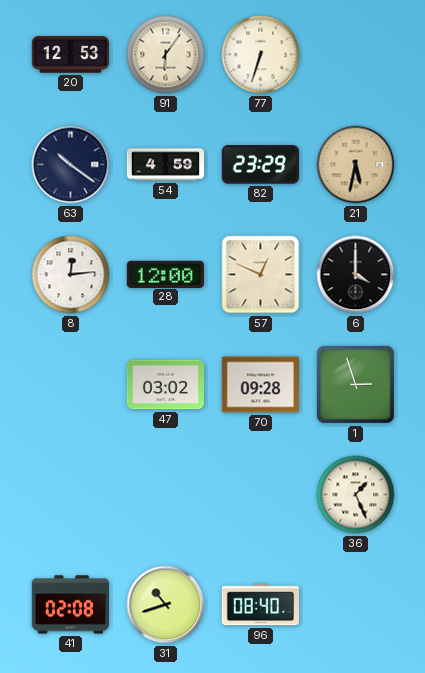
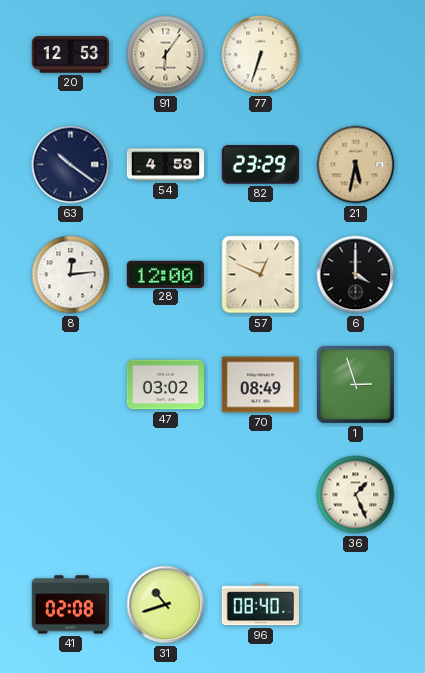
70: 09:28 -> 08:49 (260, 385)
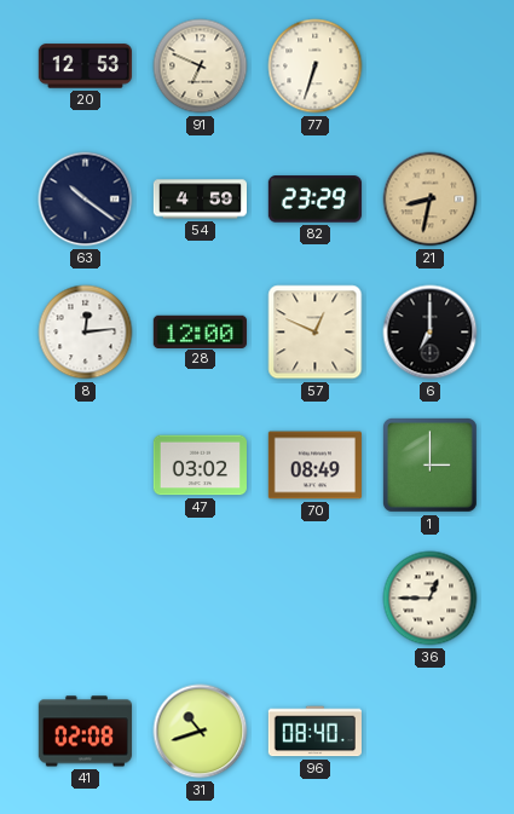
91: 6:06 -> 6:49 (201, 67)
21: 5:32 -> 8:32 (431, 200)
6: 4:00 -> 7:00 (431, 333)
1: 2:57 -> 3:00 (429, 464)
36: 1:26 -> 12:45 (431, 599)
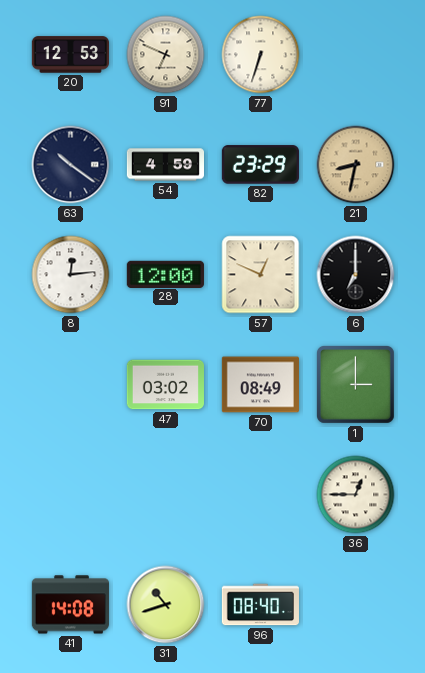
41: 02:08 -> 14:08 (70, 605)
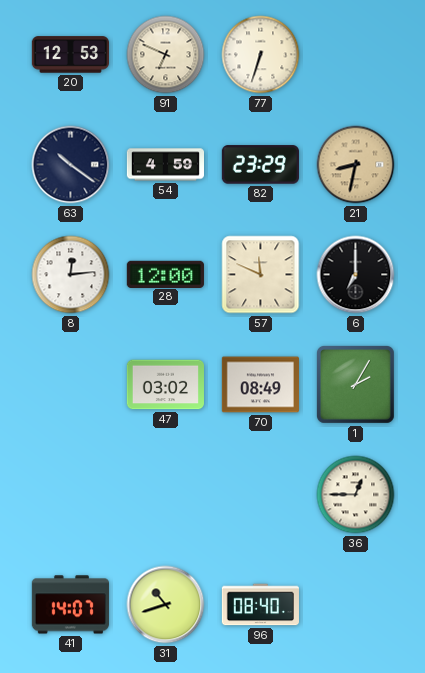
57: 12:49 -> 11:49 (261, 275)
1: 3:00 -> 2:05 (355, 384)
41: 14:08 -> 14:07 (70, 605)
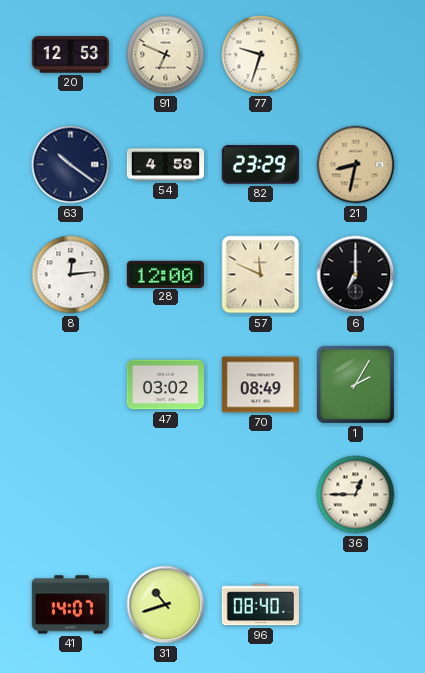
77: 6:33 -> 9:33 (261, 55)
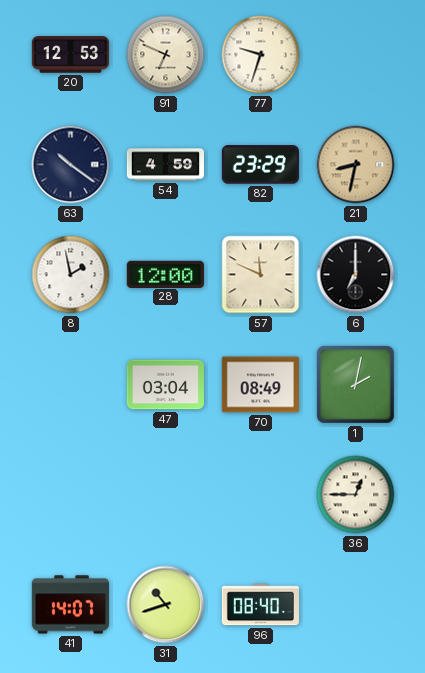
8: 12:14 -> 1:58 (71, 275)
47: 03:02 -> 03:04 (165, 385)
1: 2:05 -> 2:02 (355, 384)
